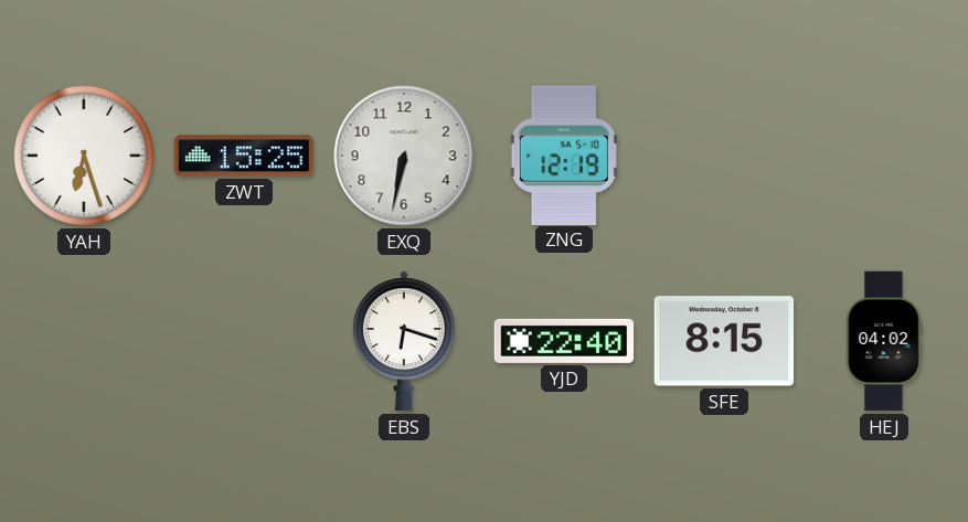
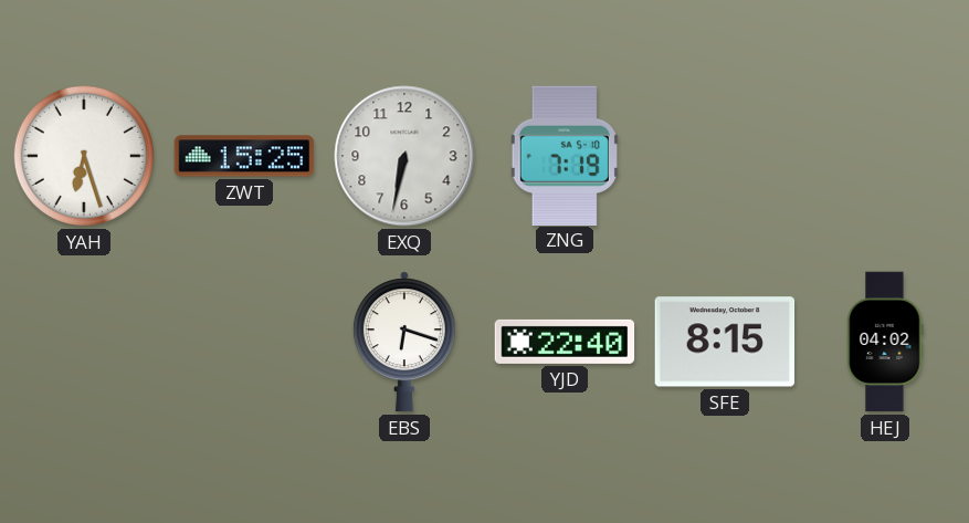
ZNG: 12:19 -> 7:19 (565, 155)
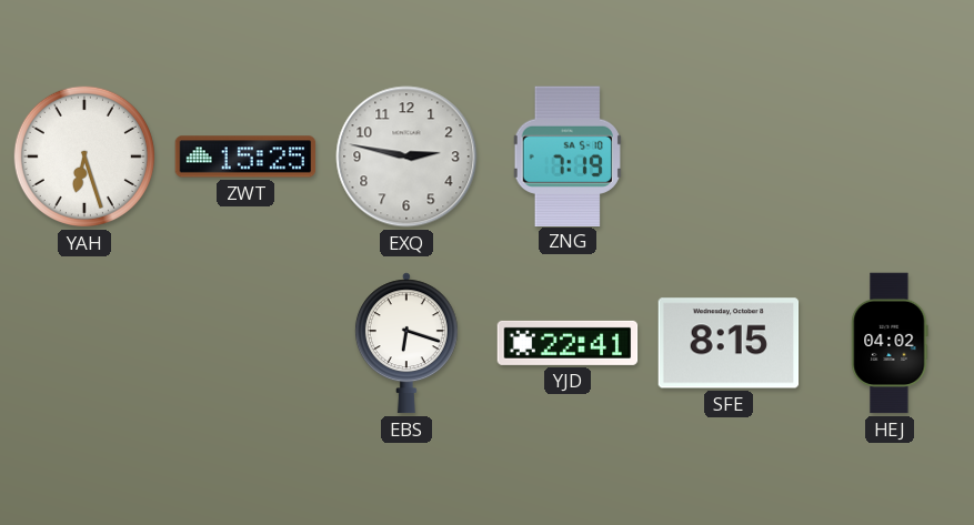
EXQ: 6:32 -> 2:47 (406, 157)
YJD: 22:40 -> 22:41 (568, 343)
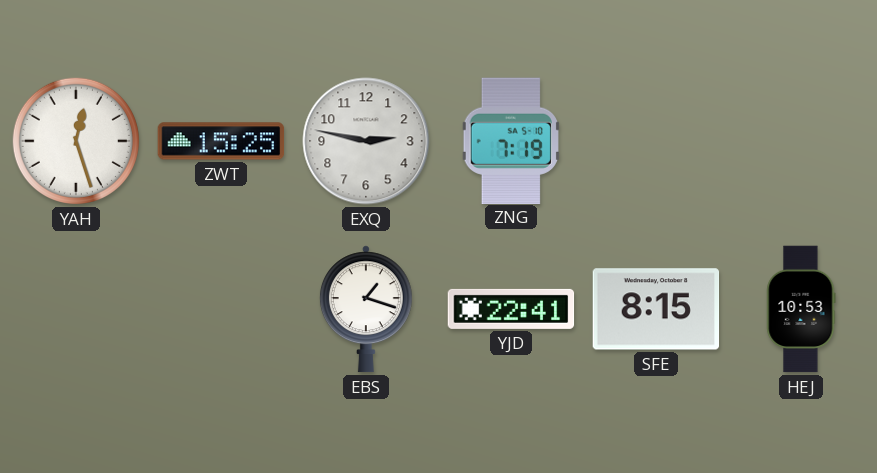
YAH: 6:27 -> 12:27 (76, 141)
EBS: 6:18 -> 1:18 (366, 309)
HEJ: 04:02 -> 10:53 (801, 309)
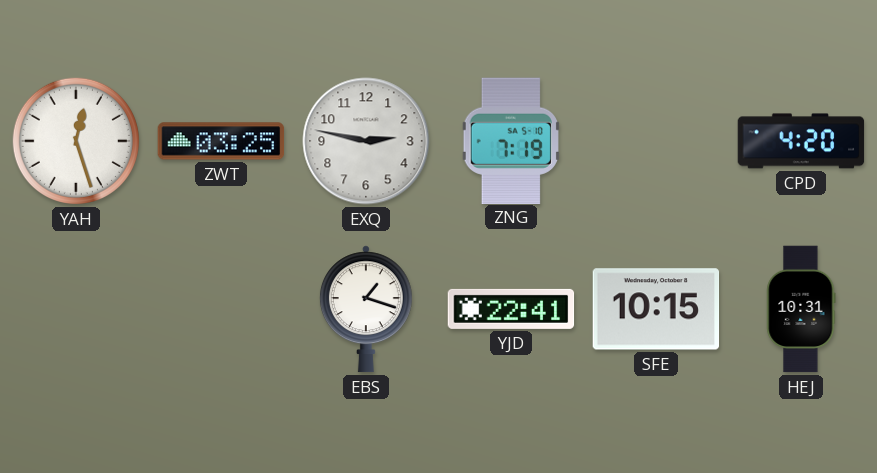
ZWT: 15:25 -> 03:25 (221, 141)
CPD: none -> 4:20 (801, 141)
SFE: 8:15 -> 10:15 (656, 309)
HEJ: 10:53 -> 10:31 (801, 309)
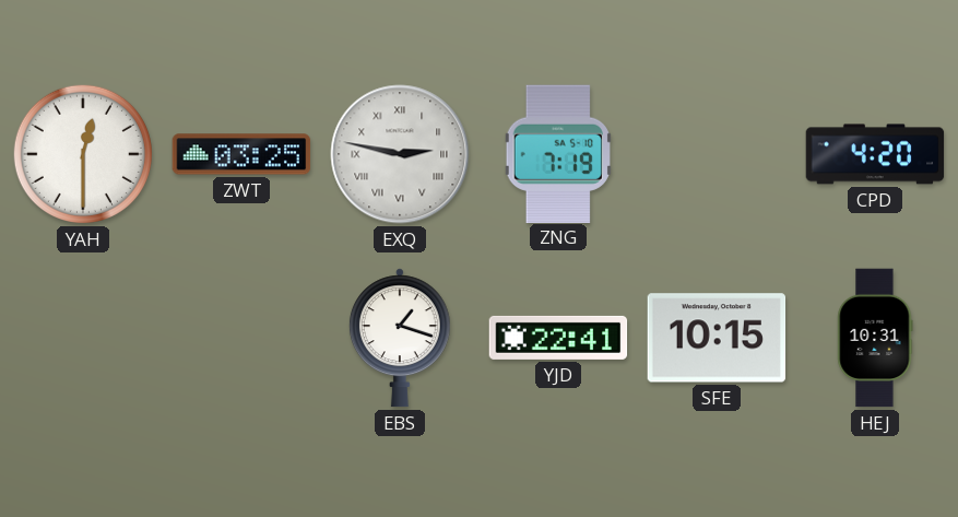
YAH: 12:27 -> 12:30 (83, 154)
EXQ numerals: Arabic -> Roman (400, 154)
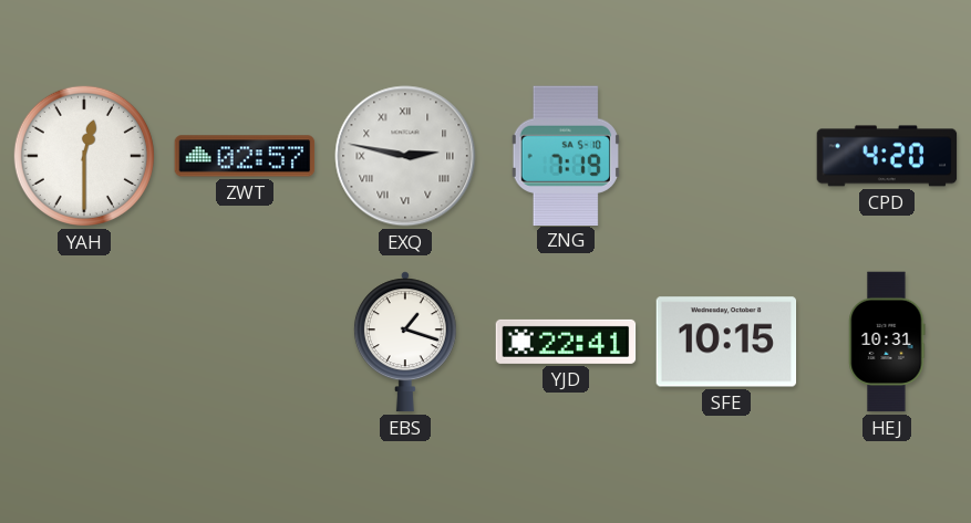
ZWT: 03:25 -> 02:57 (245, 156)
